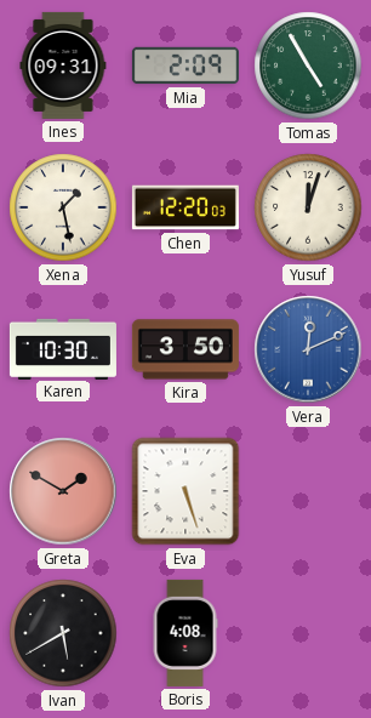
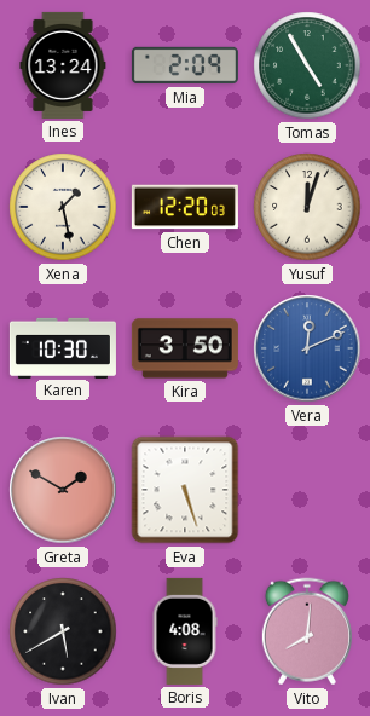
Ines: 09:31 -> 13:24 (63, 65)
Vito: none -> 8:01 (307, 631)
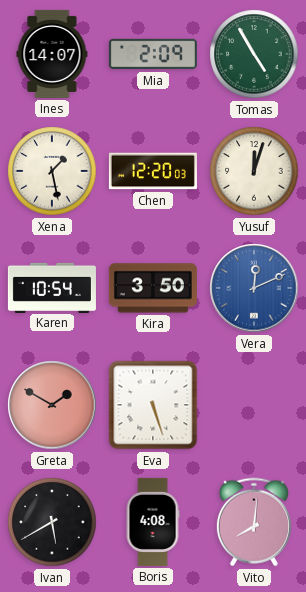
Ines: 13:24 -> 14:07 (52, 54)
Karen: 10:30 -> 10:54 (52, 287)
